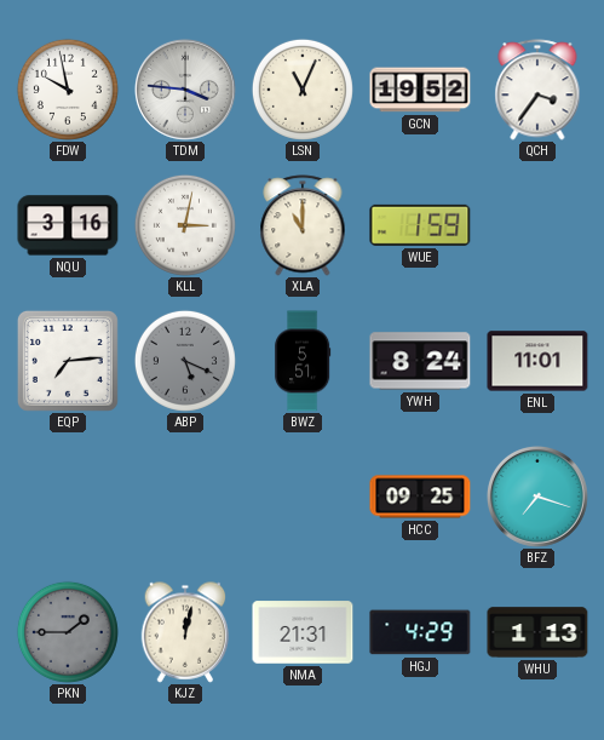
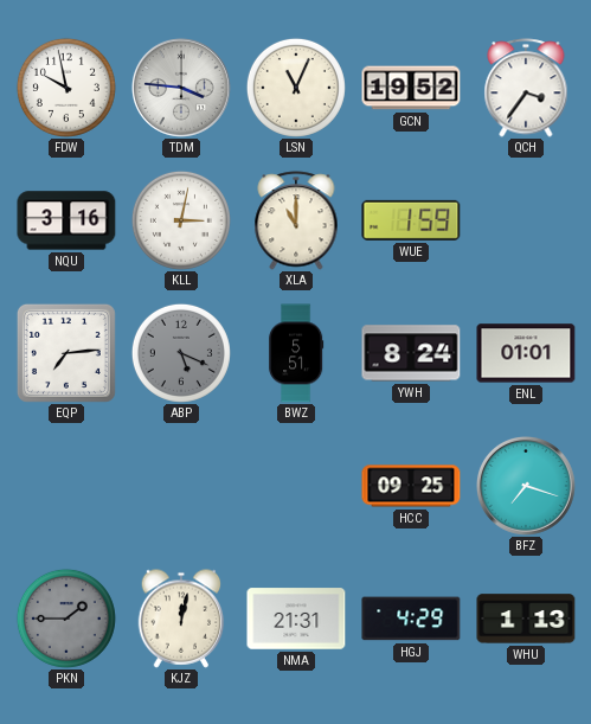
ENL: 11:01 -> 01:01 (526, 353)
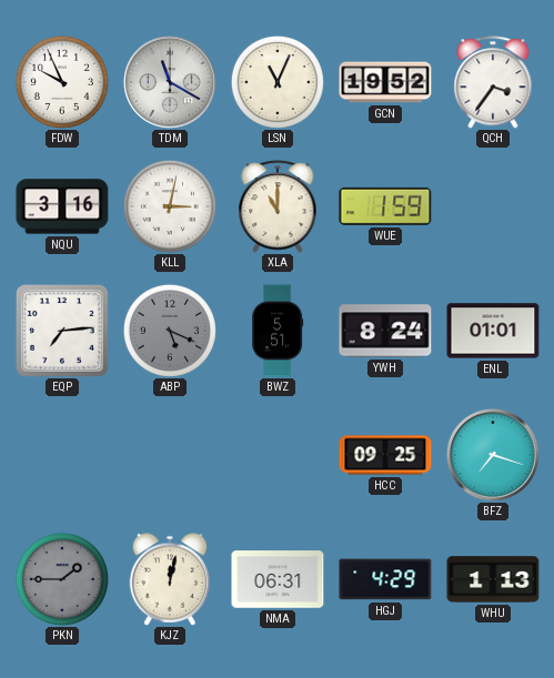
FDW: 9:58 -> 9:56 (62, 82)
TDM: 3:46 -> 11:20 (170, 82)
NMA: 21:31 -> 06:31 (278, 579)
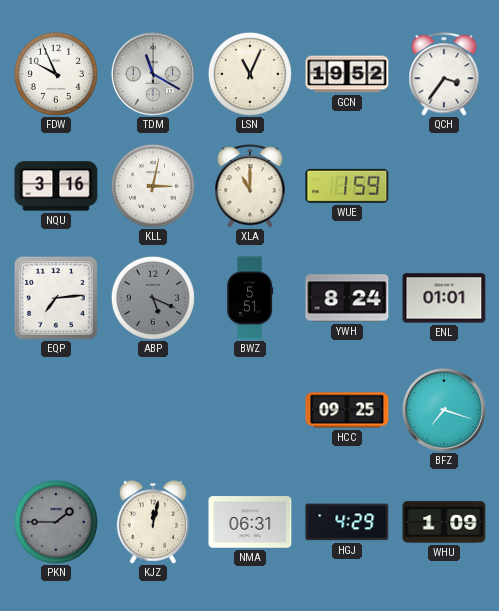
WHU: 1:13 -> 1:09 (444, 522)
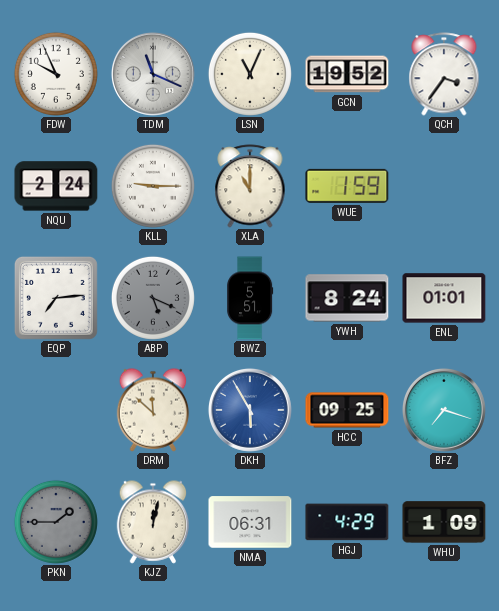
TDM: 11:20 -> 11:19 (153, 74)
NQU: 3:16 -> 2:24 (56, 186)
KLL: 3:02 -> 9:15 (153, 186)
DRM: none -> 11:52 (153, 410)
DKH: none -> 5:55 (250, 410)
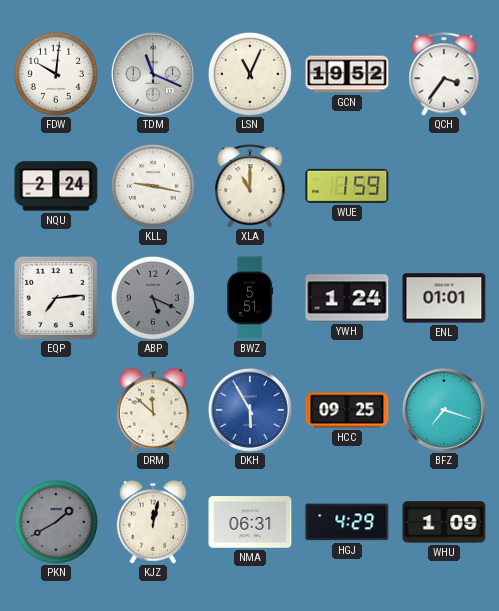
FDW: 9:56 -> 10:01 (56, 74)
KLL: 9:15 -> 9:17 (153, 186)
YWH: 8:24 -> 1:24 (347, 298)
PKN: 1:45 -> 1:40 (56, 522)
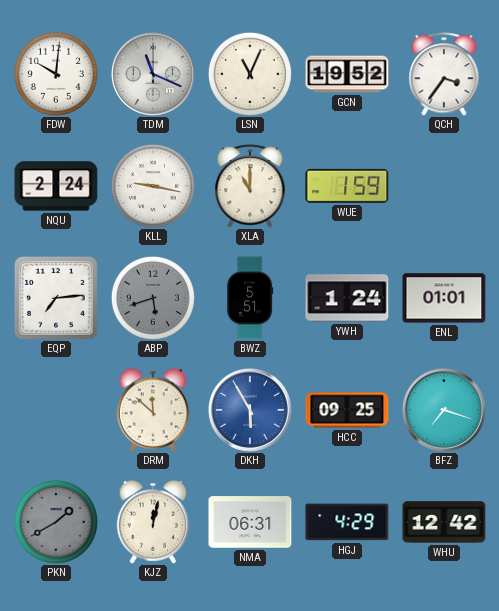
ABP: 5:19 -> 5:42 (153, 298)
WHU: 1:09 -> 12:42 (444, 522)
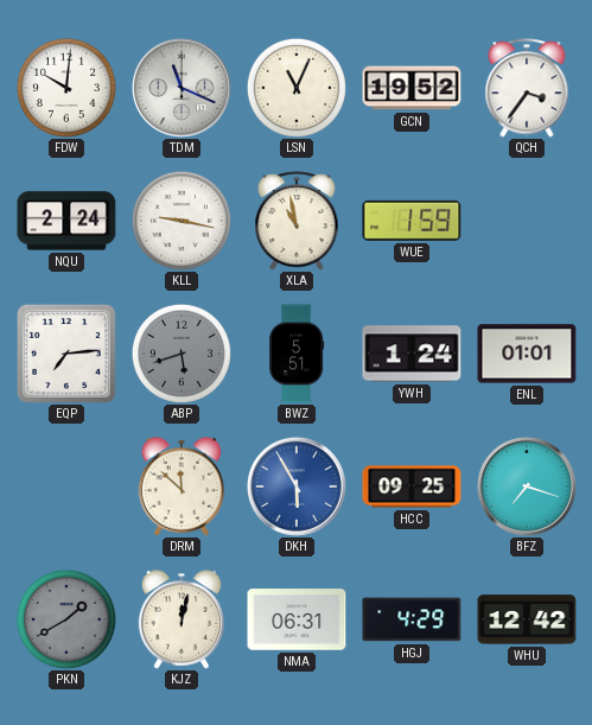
XLA: 11:00 -> 10:58 (297, 221)
